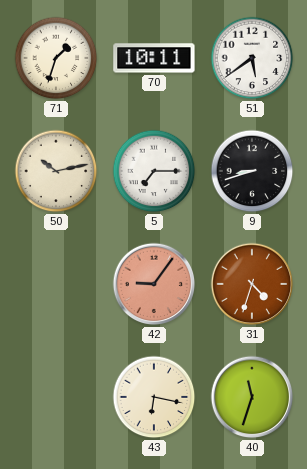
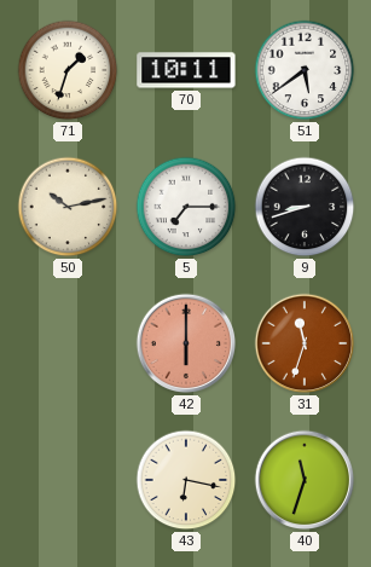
42: 9:06 -> 6:00 (186, 343)
31: 4:33 -> 11:33 (305, 343)
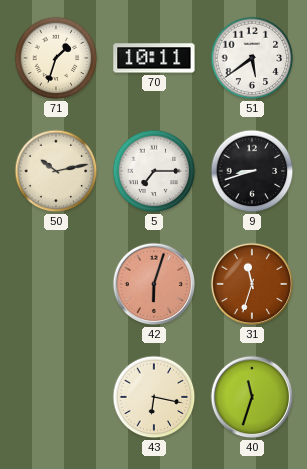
42: 6:00 -> 6:03 (154, 284)
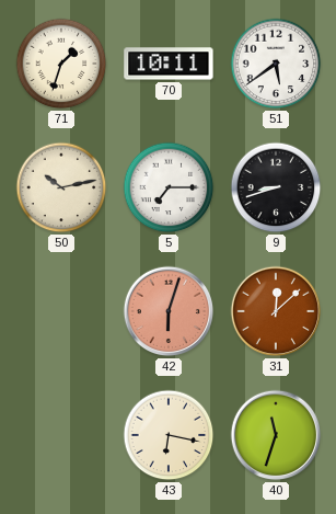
31: 11:33 -> 12:08 (276, 311)
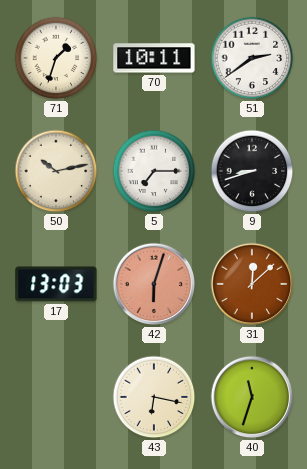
51: 5:39 -> 2:39 (252, 58)
17: none -> 13:03 (56, 284)
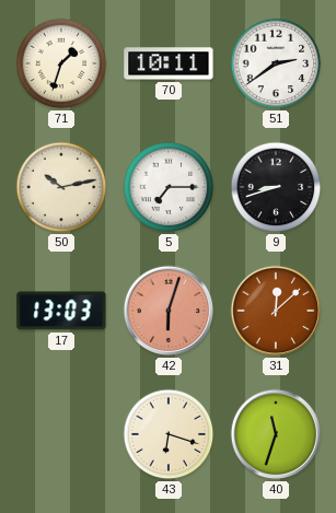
43: 6:17 -> 6:18 (169, 434)
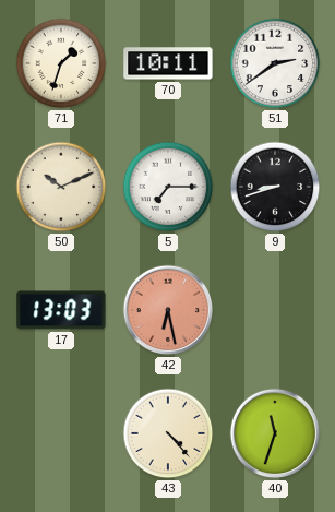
50: 10:13 -> 10:11 (61, 187)
42: 6:03 -> 6:28 (168, 310)
31: 12:08 -> none (276, 311)
43: 6:18 -> 4:23 (168, 433)
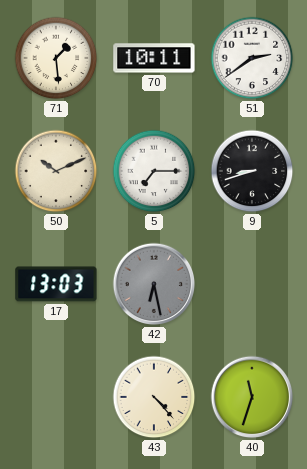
71: 1:33 -> 1:29 (56, 58)
42 dial: salmon -> grey (154, 284)
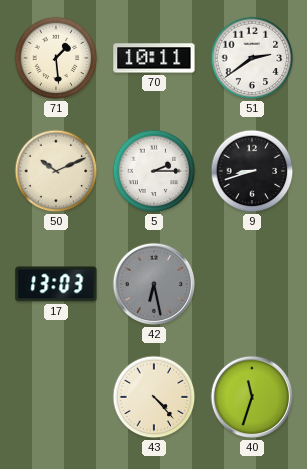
5: 7:15 -> 2:15 (154, 171)
